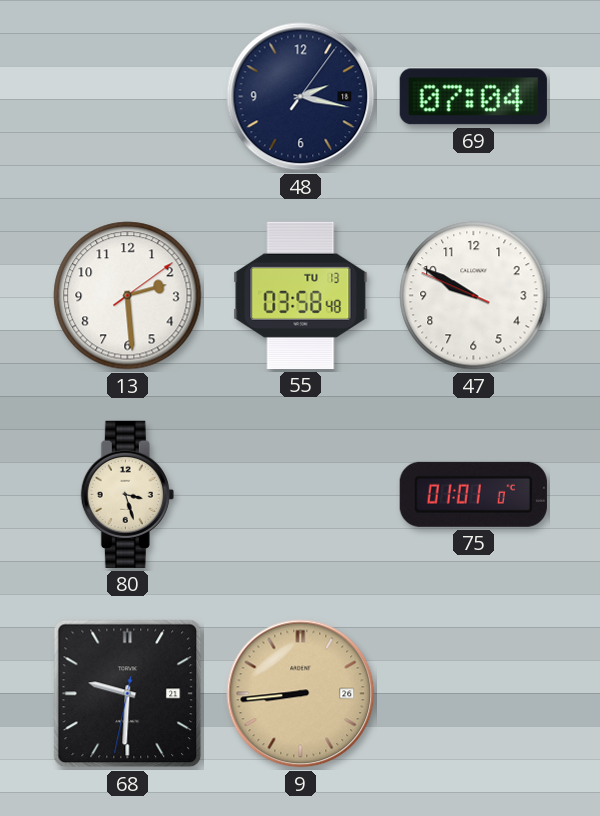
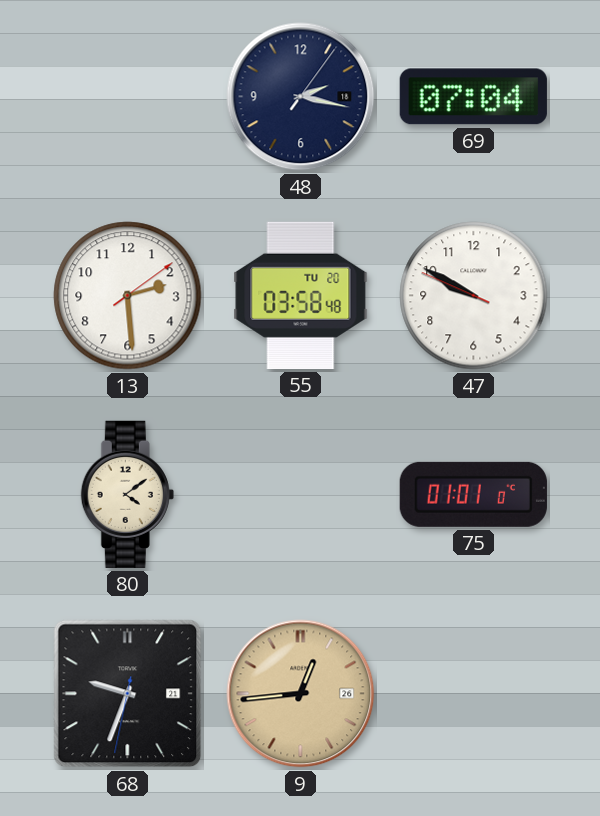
55 date: TU 13 -> TU 20 (301, 295)
80: 3:27 -> 4:09 (127, 494)
68: 9:30 -> 9:33 (128, 694)
9: 8:44 -> 12:44 (301, 694)
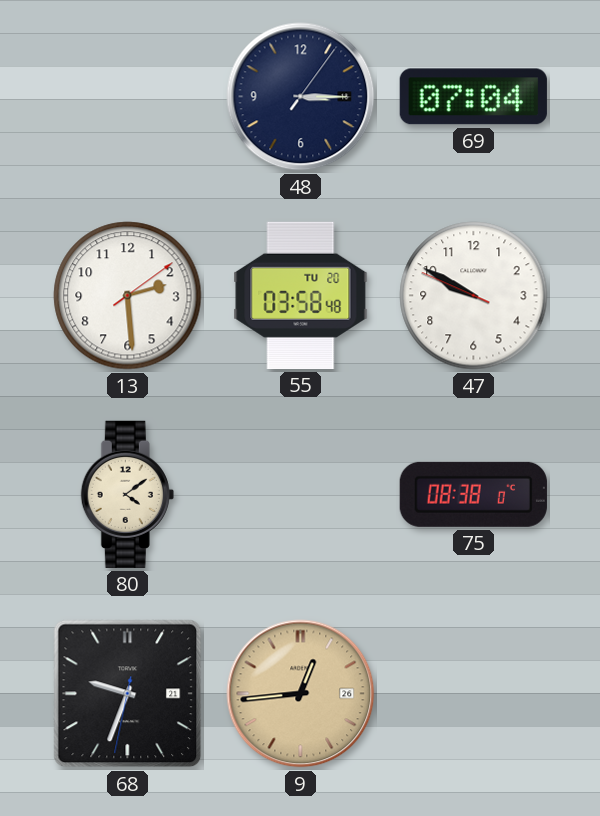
48: 2:17 -> 3:15 (301, 97)
75: 01:01 -> 08:38 (473, 494)
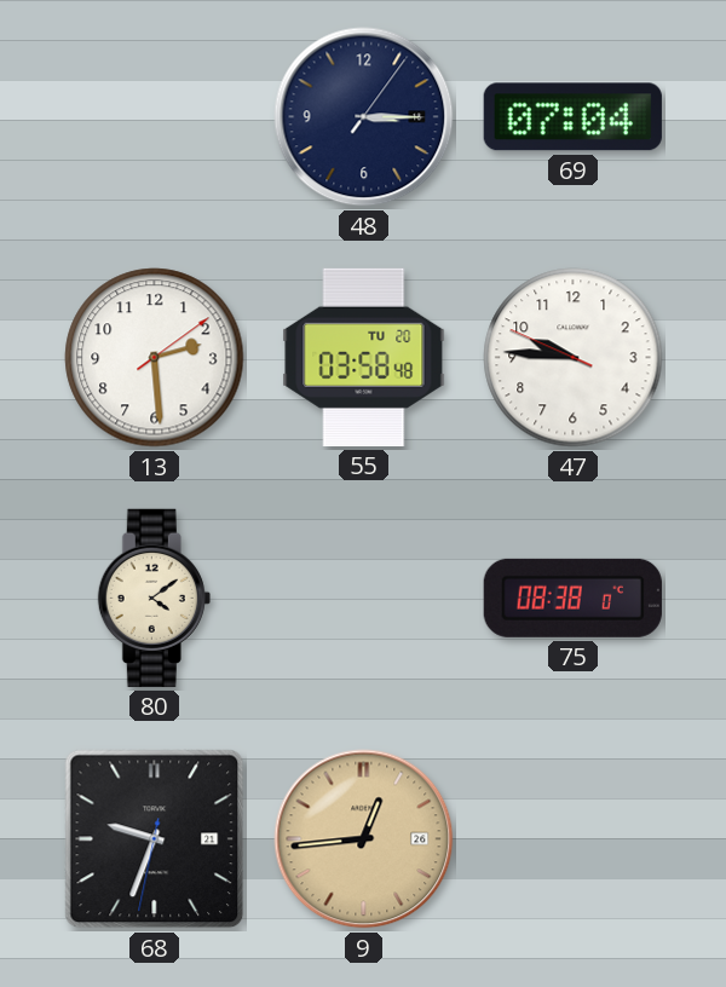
47: 9:49 -> 9:45 (574, 358)
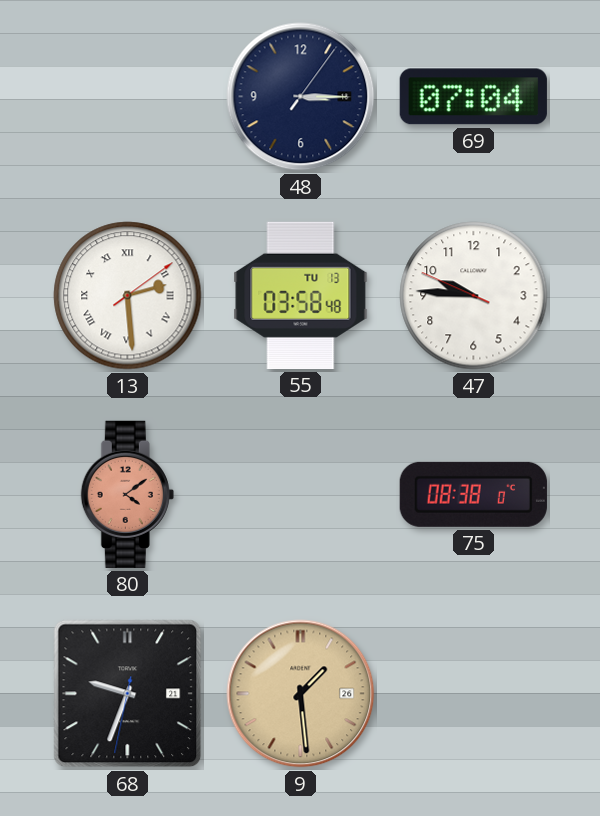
13 numerals: Arabic -> Roman (128, 296)
55 date: TU 20 -> TU 13 (301, 295)
80 dial: cream -> salmon (127, 494)
9: 12:44 -> 1:29 (301, 694)
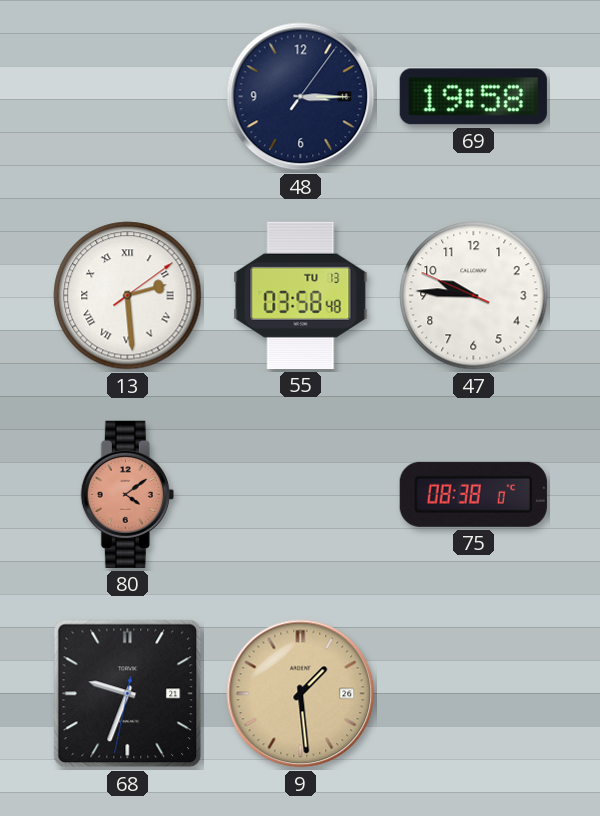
69: 07:04 -> 19:58 (473, 97)
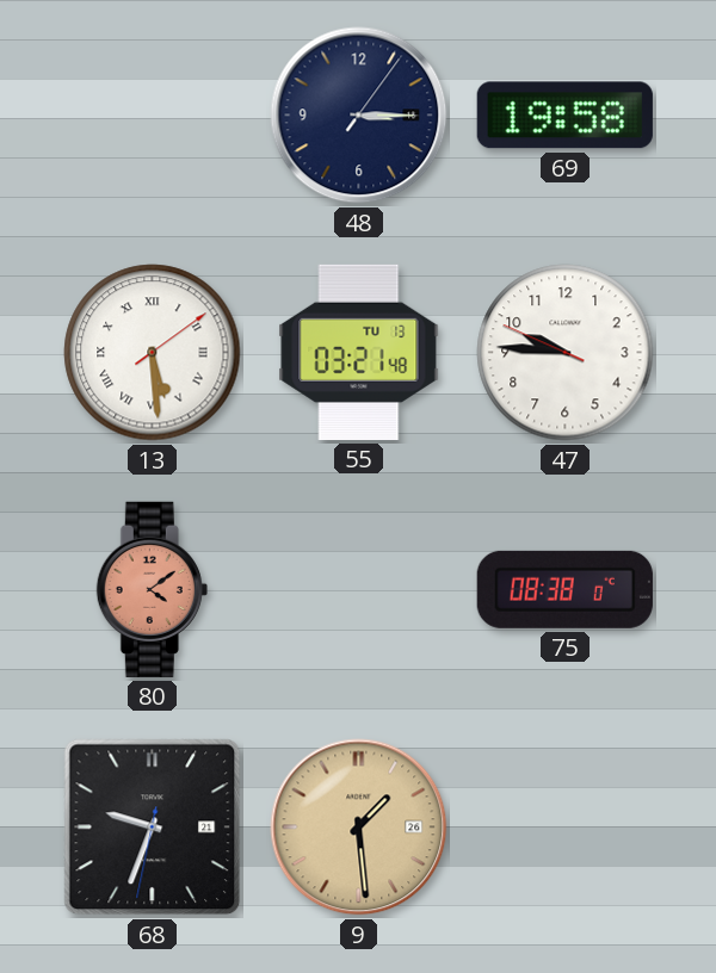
13: 2:29 -> 5:29 (153, 353)
55: 03:58 -> 03:21 (359, 352)
